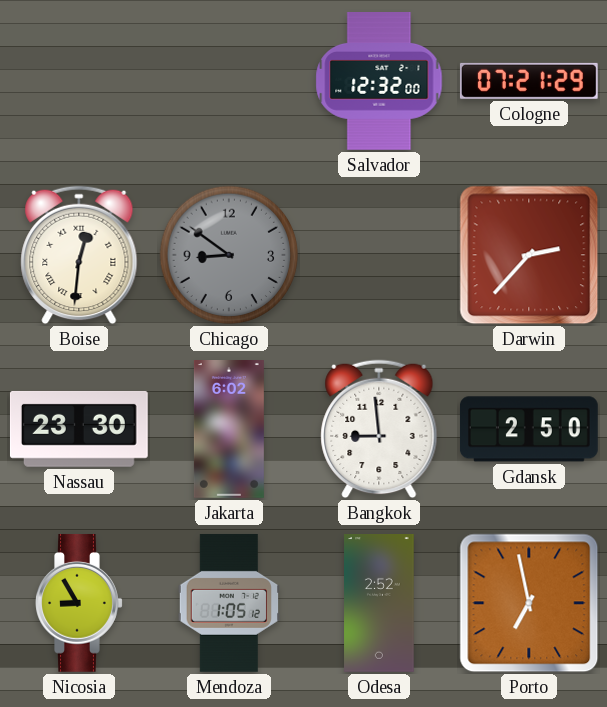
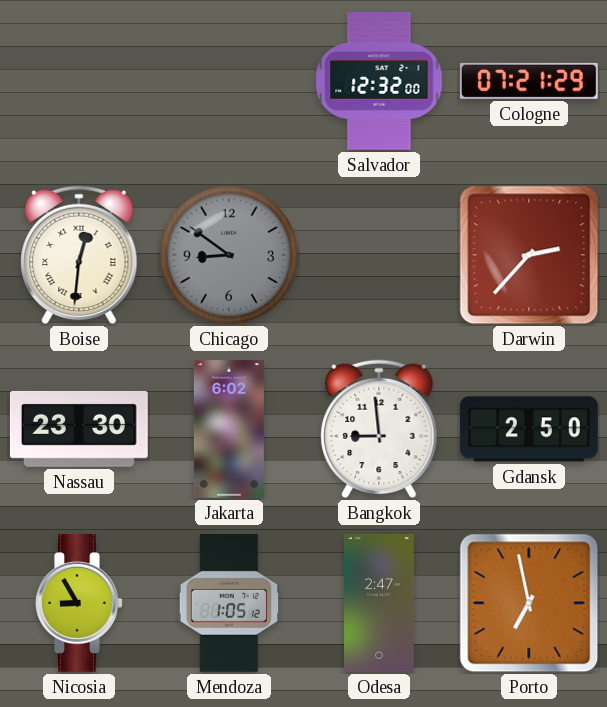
Odesa: 2:52 -> 2:47 (379, 604)
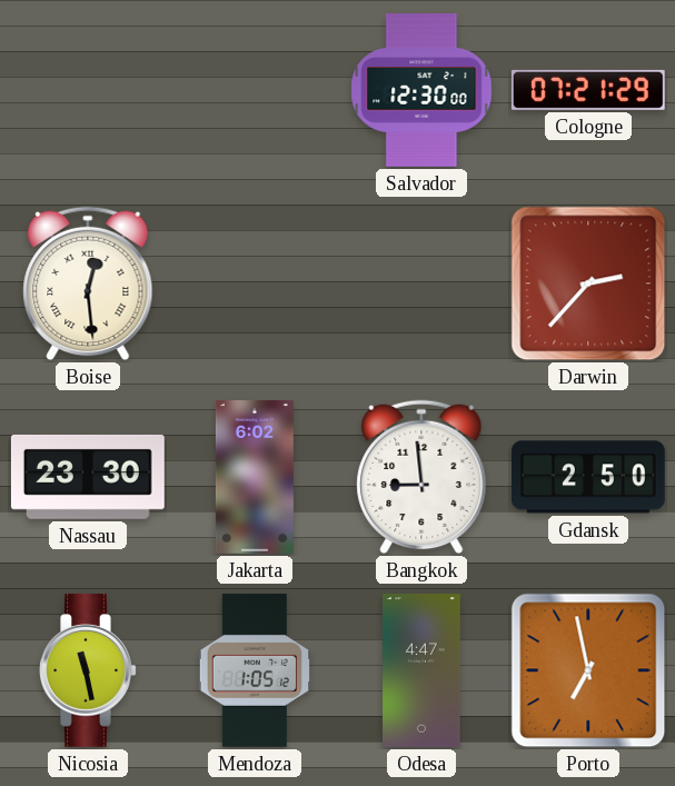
Salvador: 12:32 -> 12:30 (421, 91)
Boise: 12:31 -> 12:29 (88, 283)
Chicago: 8:51 -> none (229, 255)
Nicosia: 8:55 -> 11:28 (88, 670)
Odesa: 2:47 -> 4:47 (421, 671)
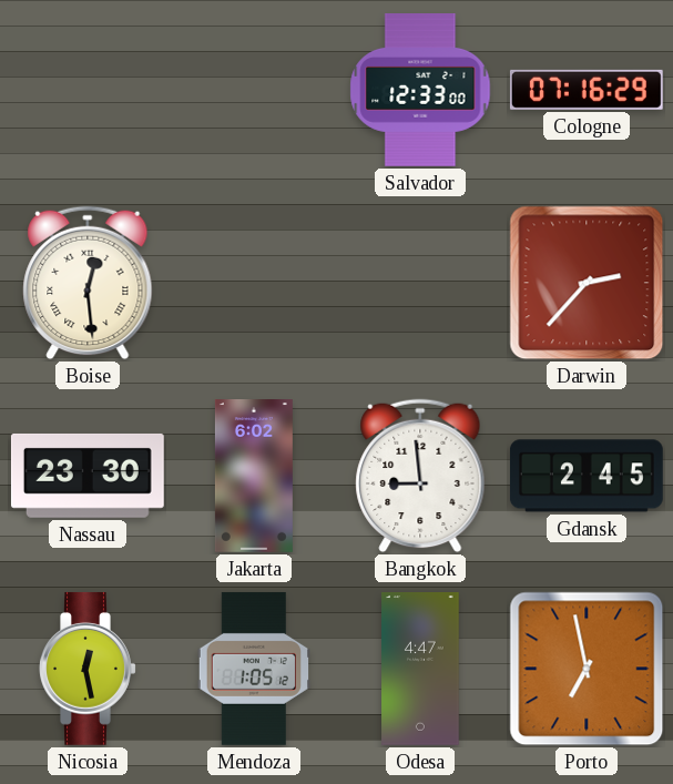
Salvador: 12:30 -> 12:33 (420, 91)
Cologne: 07:21 -> 07:16 (587, 90)
Gdansk: 2:50 -> 2:45 (587, 476)
Nicosia: 11:28 -> 12:28 (88, 669)
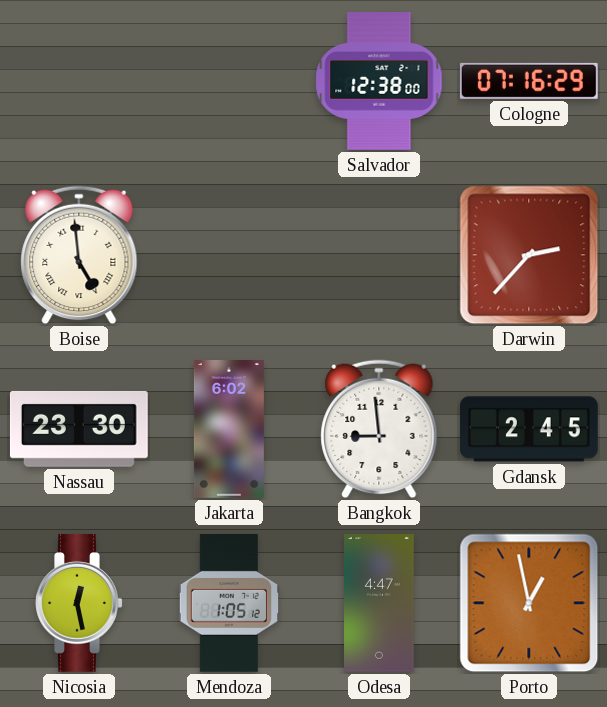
Salvador: 12:33 -> 12:38 (379, 82)
Boise: 12:29 -> 4:59 (79, 255)
Porto: 6:58 -> 12:58 (529, 603)
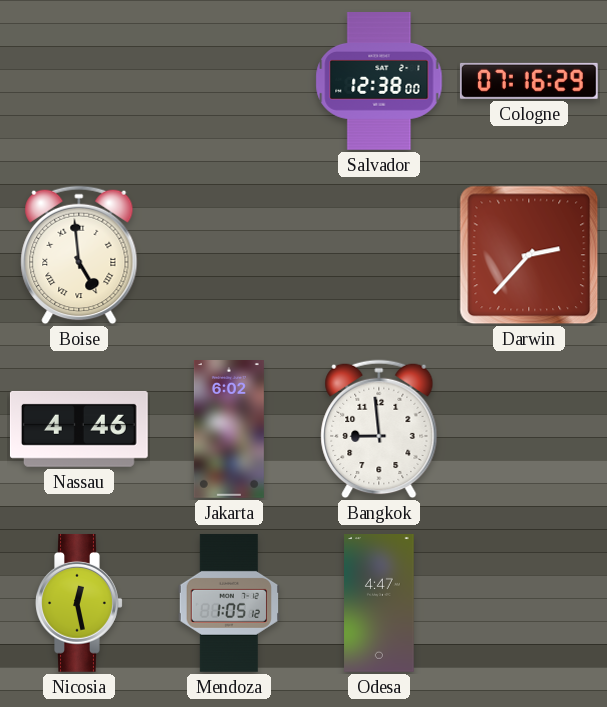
Nassau: 23:30 -> 4:46 (79, 429)
Gdansk: 2:45 -> none (529, 429)
Porto: 12:58 -> none (529, 603)
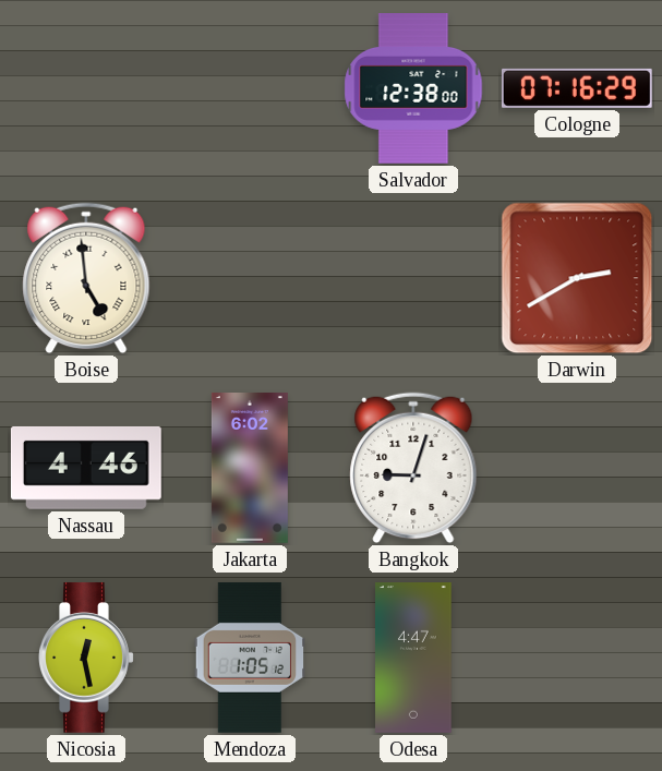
Darwin: 2:37 -> 2:40 (577, 278)
Bangkok: 8:59 -> 9:03 (413, 468)
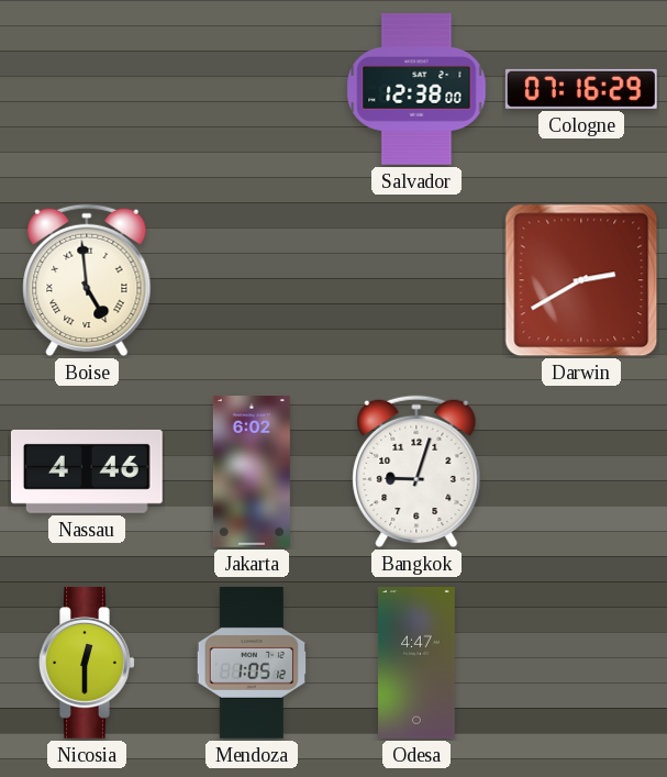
Nicosia: 12:28 -> 12:30 (87, 663)
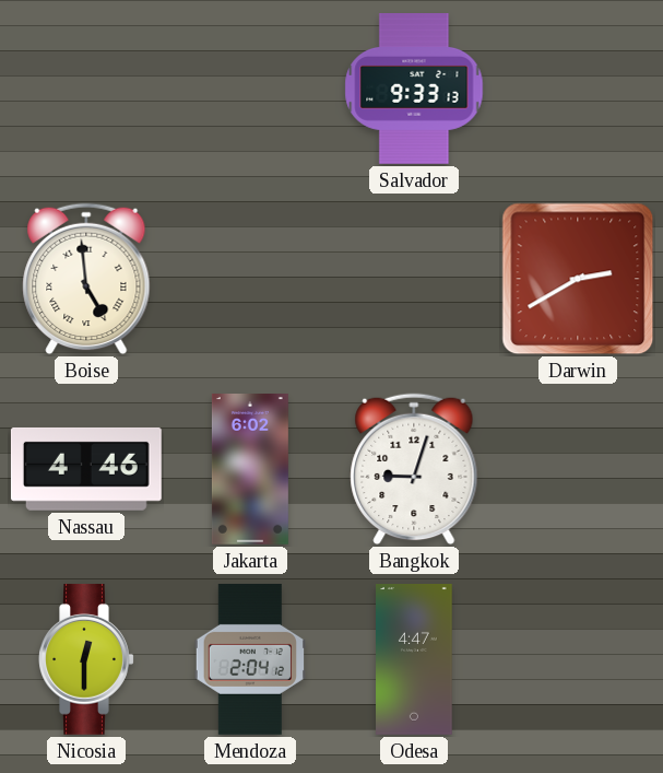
Salvador: 12:38 -> 9:33 (414, 90)
Cologne: 07:16 -> none (581, 89)
Mendoza: 1:05 -> 2:04 (249, 659)
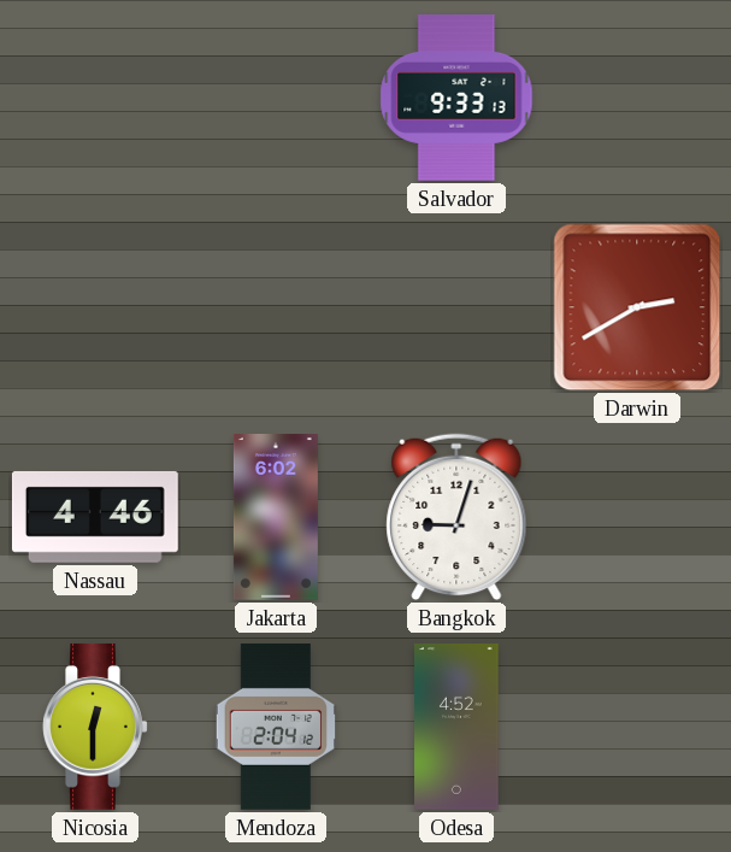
Boise: 4:59 -> none (86, 279)
Odesa: 4:47 -> 4:52 (456, 728)
